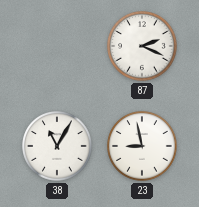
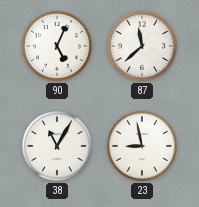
90: none -> 5:04 (57, 46)
87: 2:19 -> 11:38 (142, 46)
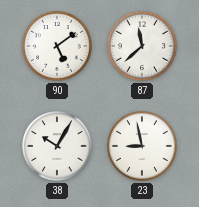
90: 5:04 -> 5:09 (57, 46)
38: 11:05 -> 10:05 (57, 146)
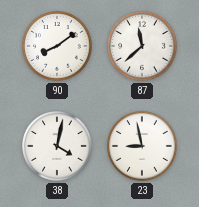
90: 5:09 -> 8:09 (57, 46)
38: 10:05 -> 4:02 (57, 146)
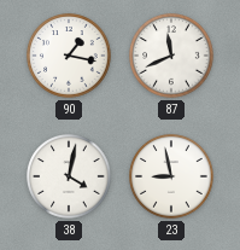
90: 8:09 -> 1:17 (69, 56)
87: 11:38 -> 11:41 (171, 56)
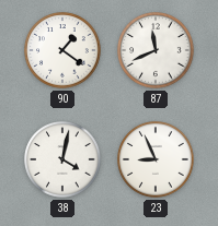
90: 1:17 -> 1:21 (62, 50)
23: 8:58 -> 8:56 (156, 159)
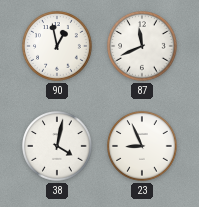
90: 1:21 -> 12:58 (57, 46)
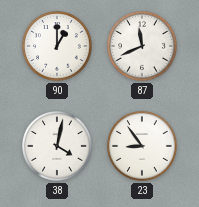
90: 12:58 -> 1:00 (57, 46)
23: 8:56 -> 8:54 (142, 146)
